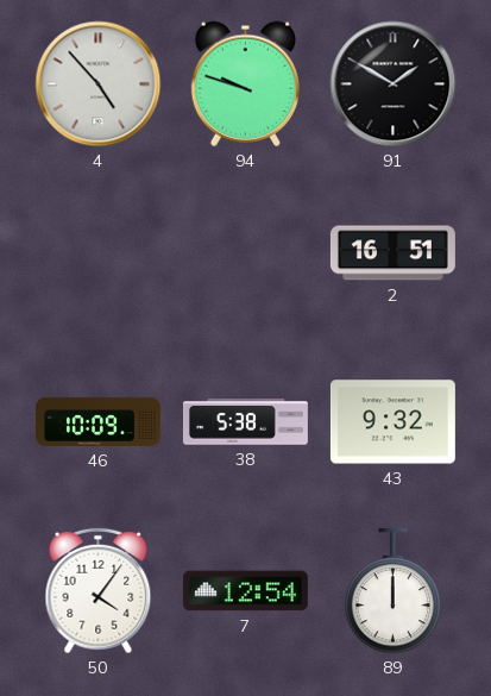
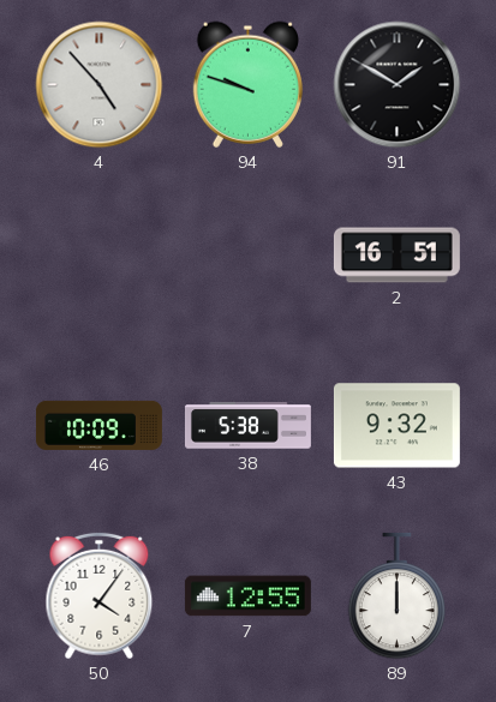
7: 12:54 -> 12:55 (247, 596)
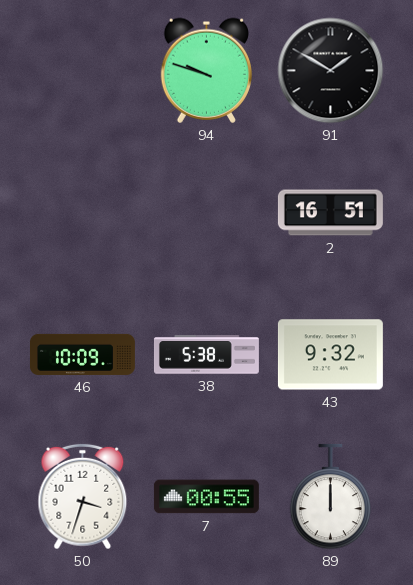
4: 4:53 -> none (100, 85)
50: 4:06 -> 3:33 (83, 497)
7: 12:55 -> 00:55 (206, 497)
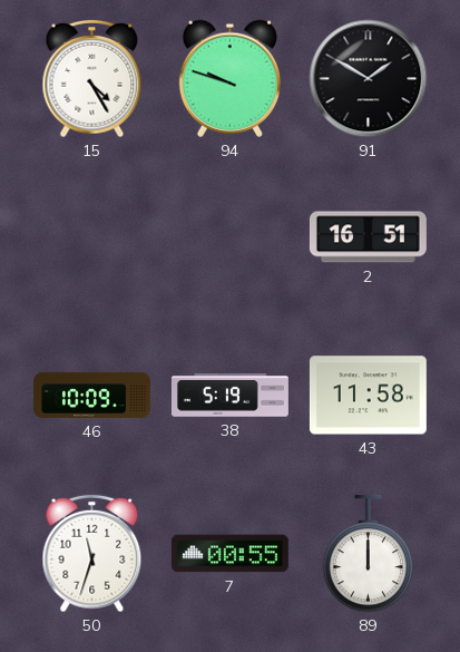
15: none -> 4:25 (92, 79)
38: 5:38 -> 5:19 (229, 396)
43: 9:32 -> 11:58 (368, 396)
50: 3:33 -> 11:33 (92, 554)
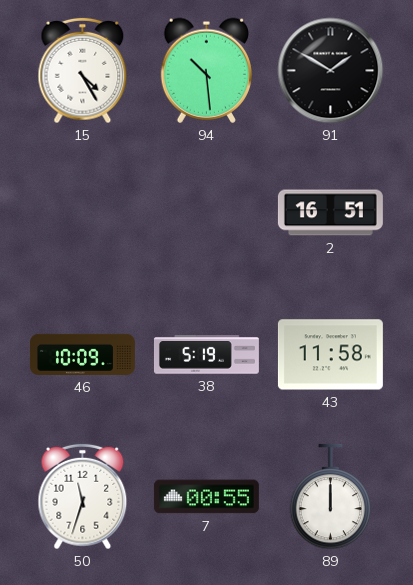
94: 9:48 -> 10:29 (206, 70)
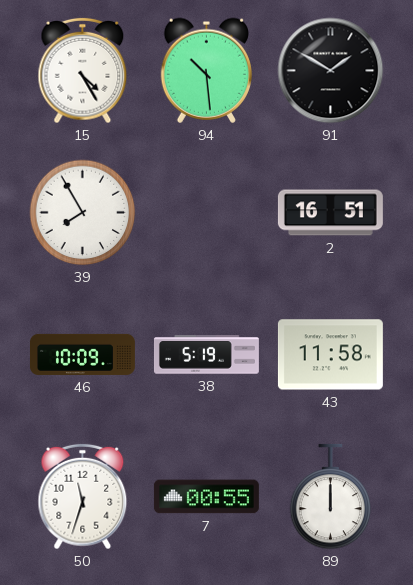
39: none -> 7:55 (83, 213)
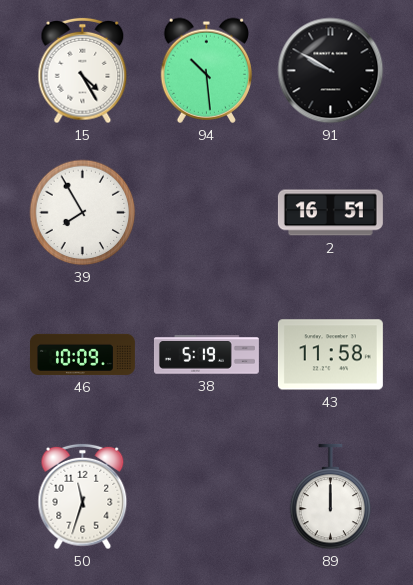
91: 1:50 -> 9:50 (331, 71)
7: 00:55 -> none (206, 497)
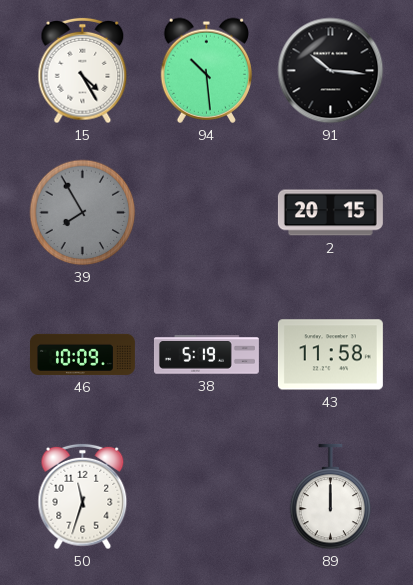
91: 9:50 -> 10:16 (331, 71)
39 dial: white -> grey (83, 213)
2: 16:51 -> 20:15 (330, 213)
